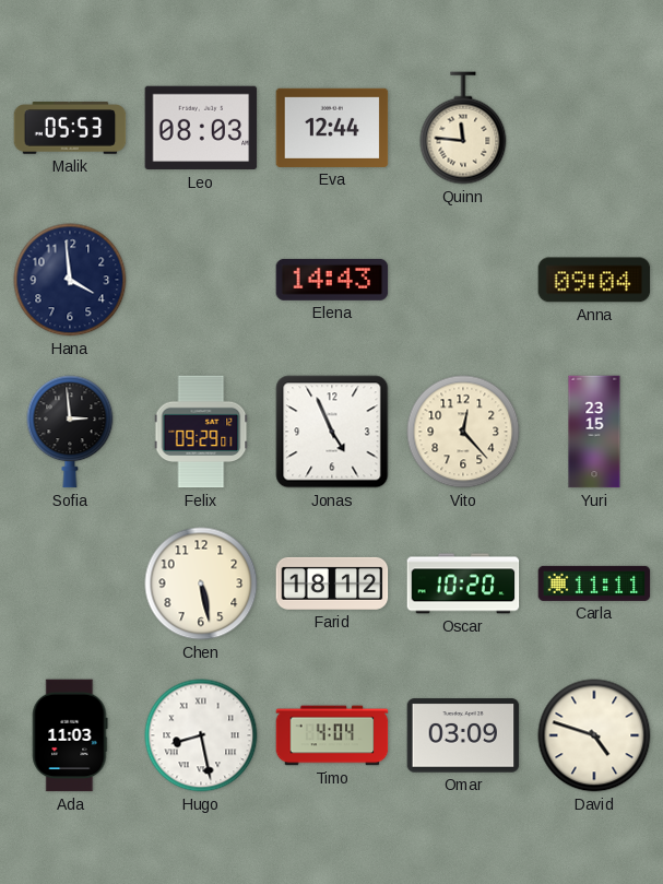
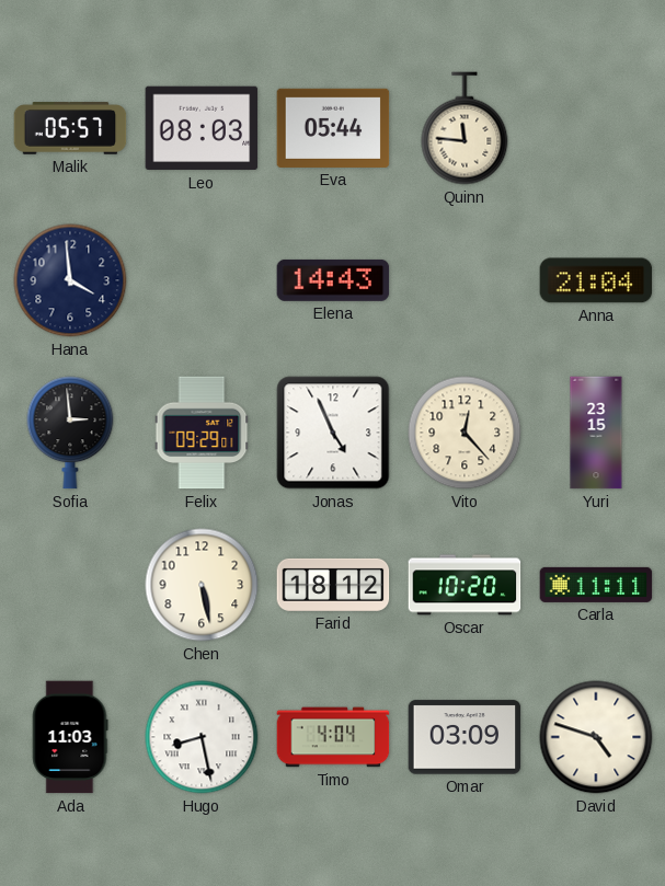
Malik: 05:53 -> 05:57 (70, 128)
Eva: 12:44 -> 05:44 (333, 128)
Anna: 09:04 -> 21:04 (596, 280)
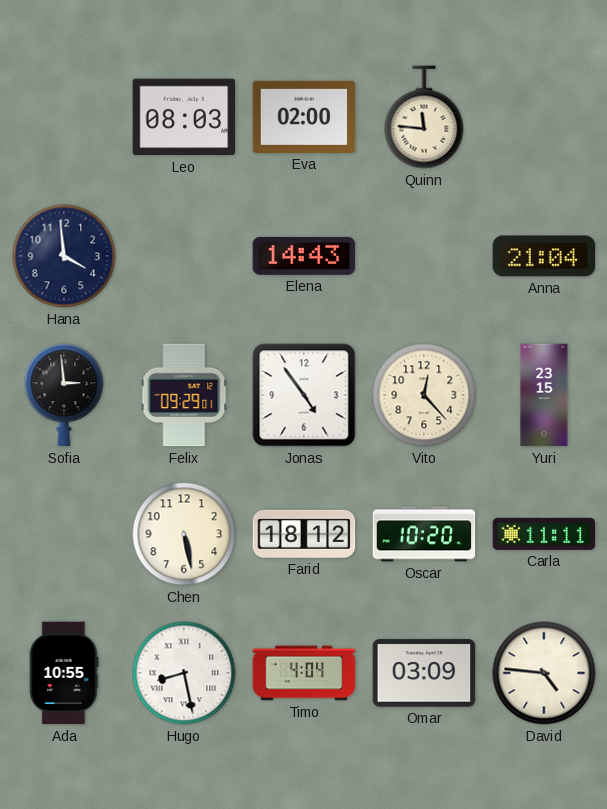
Malik: 05:57 -> none (70, 128)
Eva: 05:44 -> 02:00 (304, 117)
Jonas: 4:56 -> 4:54 (304, 395)
Ada: 11:03 -> 10:55 (64, 673)
David: 4:48 -> 4:46 (544, 673)
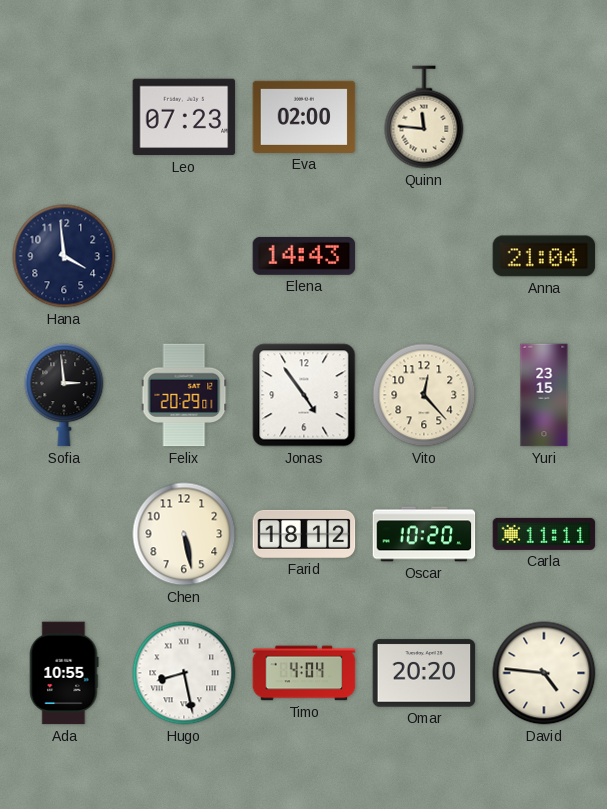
Leo: 08:03 -> 07:23 (184, 117)
Felix: 09:29 -> 20:29 (184, 395)
Omar: 03:09 -> 20:20 (424, 673)
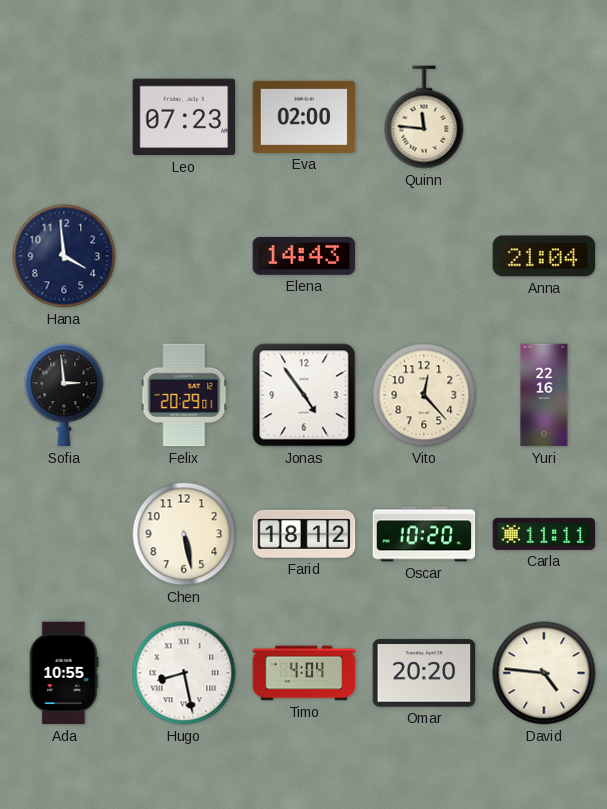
Yuri: 23:15 -> 22:16 (544, 395)
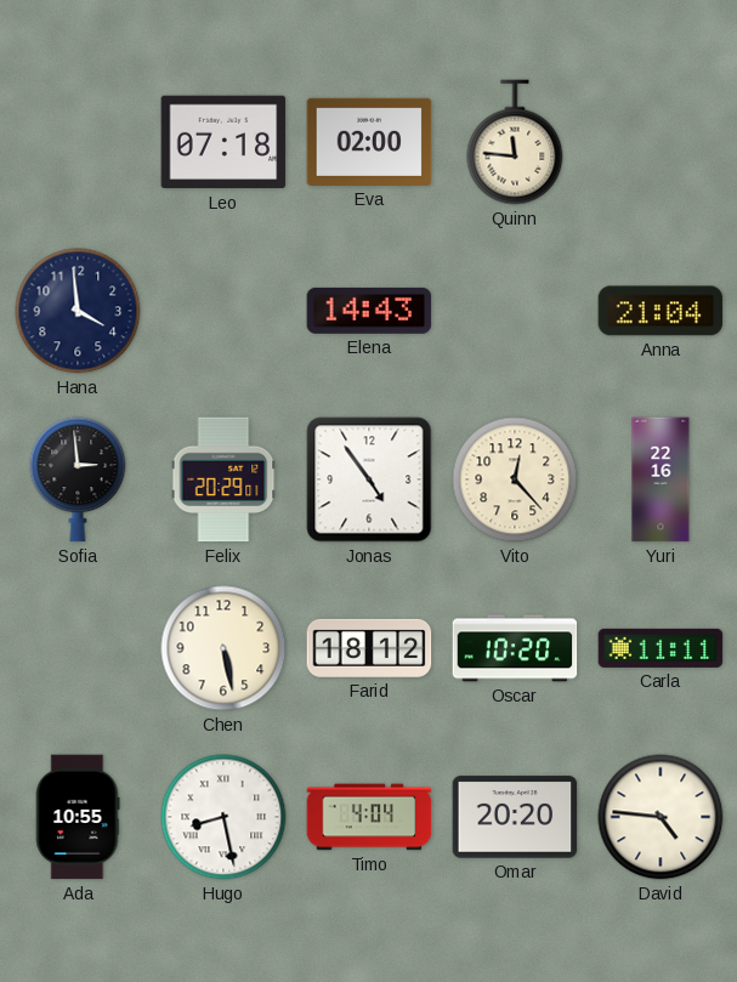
Leo: 07:23 -> 07:18 (223, 142)
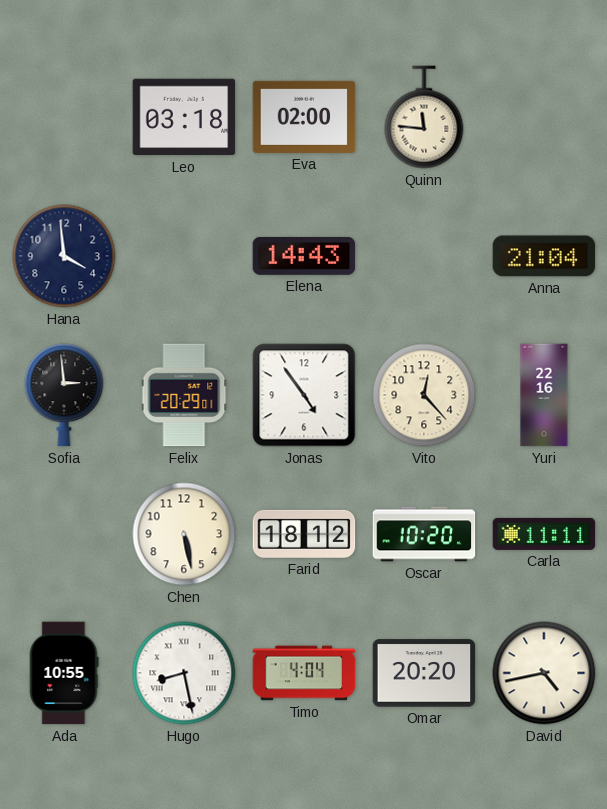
Leo: 07:18 -> 03:18 (184, 117)
David: 4:46 -> 4:43 (544, 673)
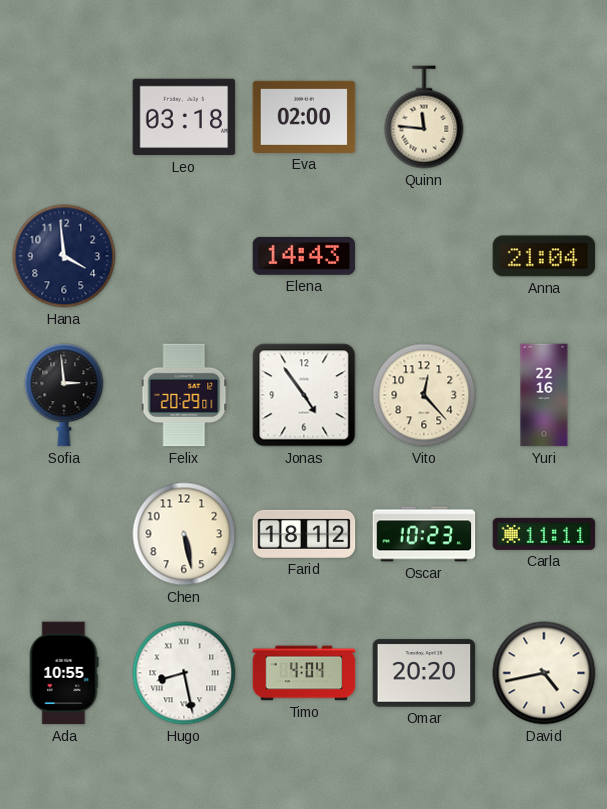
Oscar: 10:20 -> 10:23 (424, 534)
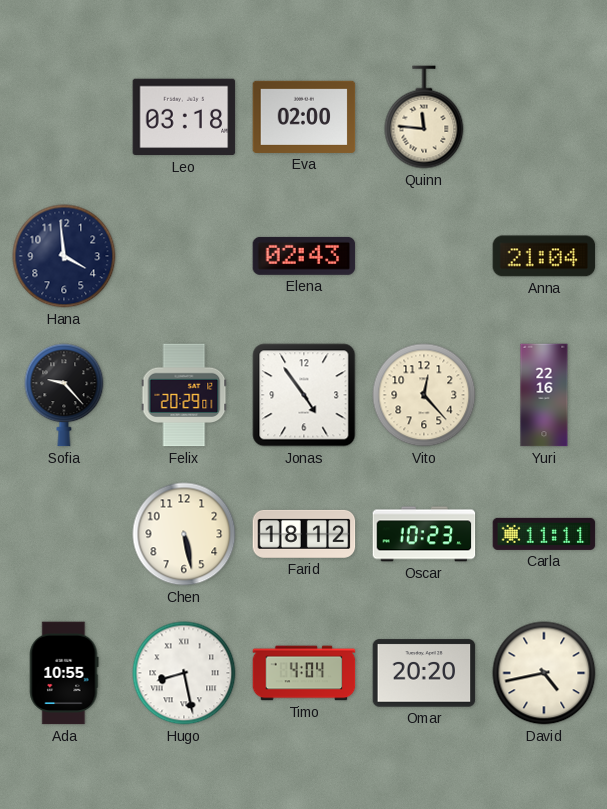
Elena: 14:43 -> 02:43 (304, 256)
Sofia: 2:59 -> 9:23 (64, 395)
